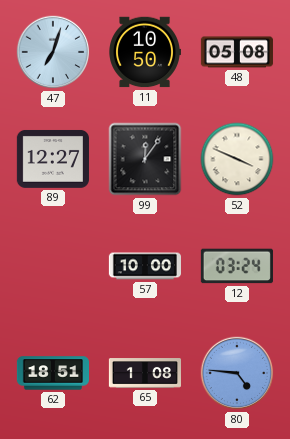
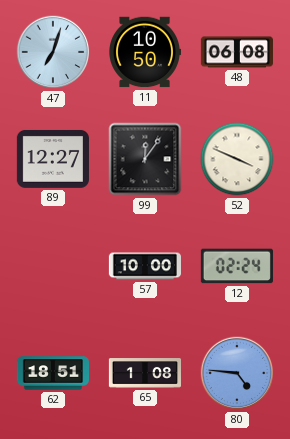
48: 05:08 -> 06:08 (237, 52)
12: 03:24 -> 02:24 (237, 266)
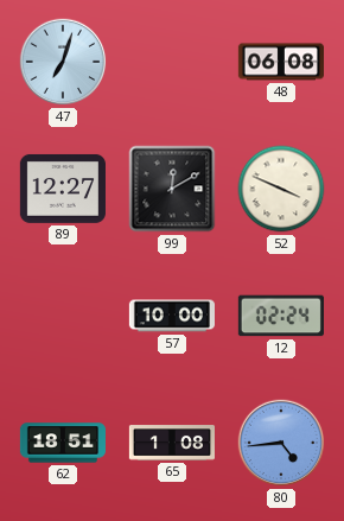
11: 10:50 -> none (145, 52)
99: 12:06 -> 12:10 (172, 189)
80: 4:46 -> 4:44 (281, 443)
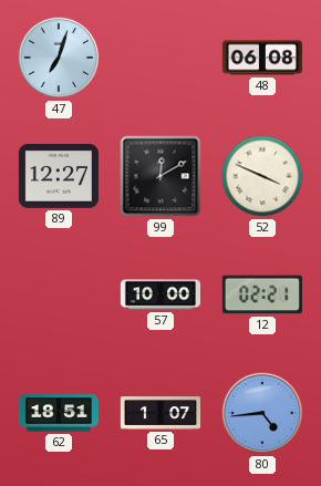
12: 02:24 -> 02:21 (262, 294)
65: 1:08 -> 1:07 (159, 413)
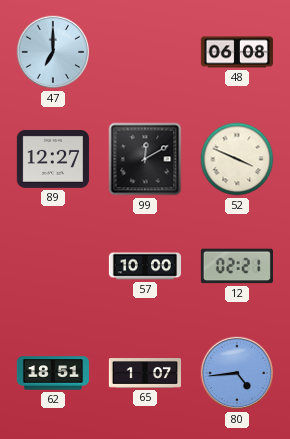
47: 7:03 -> 7:00 (53, 52)
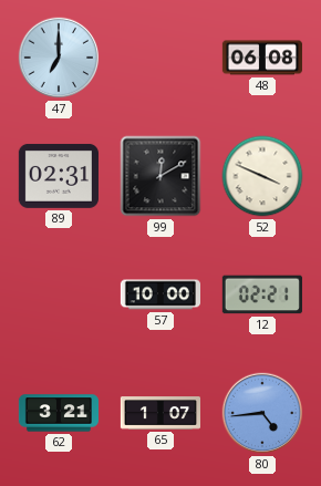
89: 12:27 -> 02:31 (59, 176)
62: 18:51 -> 3:21 (58, 413)
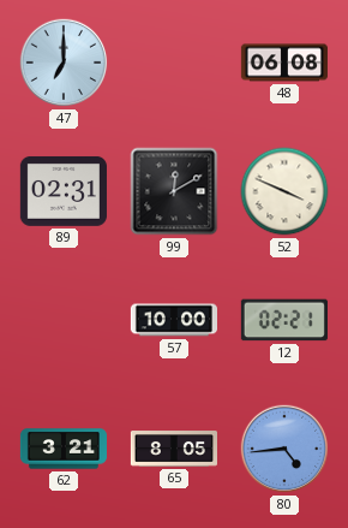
65: 1:07 -> 8:05 (173, 449)
